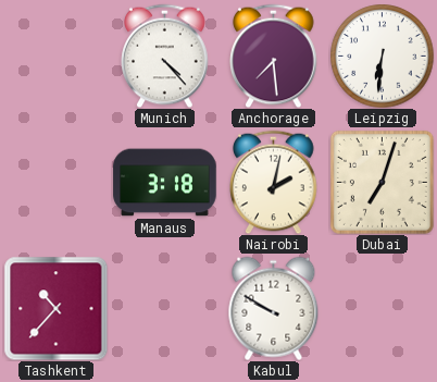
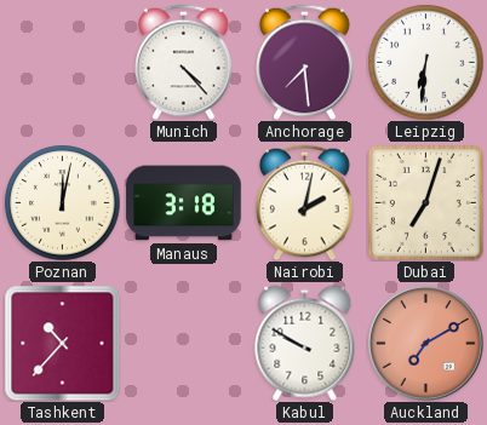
Poznan: none -> 12:02 (62, 202)
Auckland: none -> 7:10 (426, 344)
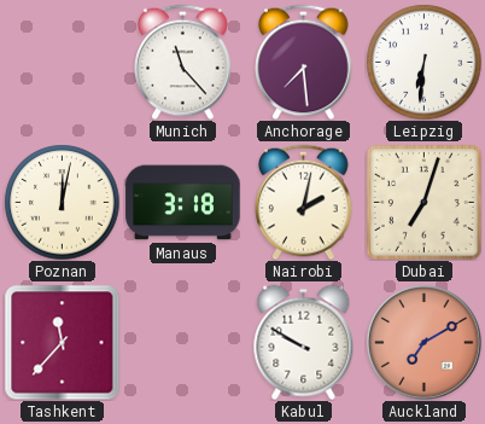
Munich: 4:23 -> 11:23 (183, 62)
Tashkent: 10:37 -> 11:37 (62, 342)
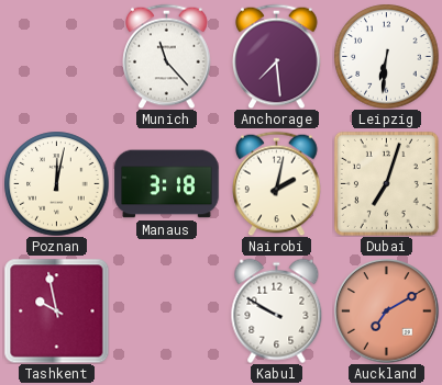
Tashkent: 11:37 -> 9:58 (56, 310)
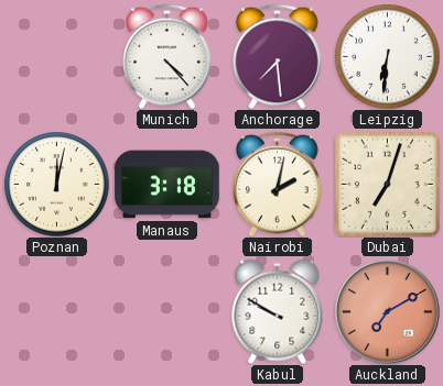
Munich: 11:23 -> 4:23 (168, 56)
Tashkent: 9:58 -> none (56, 310)
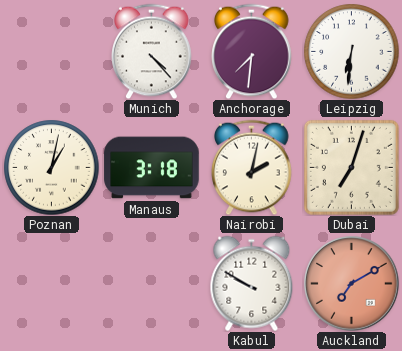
Anchorage: 7:29 -> 7:31 (252, 51)
Poznan: 12:02 -> 1:02 (51, 167)
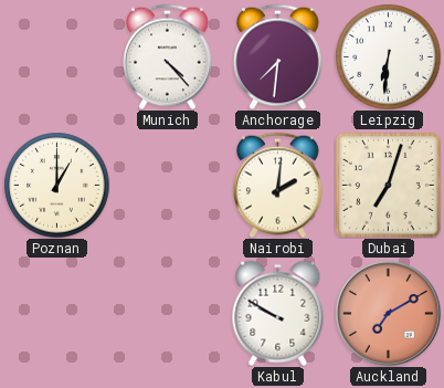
Poznan: 1:02 -> 1:00 (56, 185)
Manaus: 3:18 -> none (152, 168)
Nairobi: 2:02 -> 2:01 (278, 185)
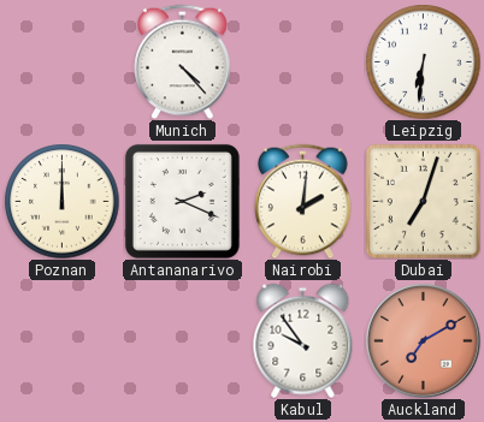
Anchorage: 7:31 -> none (278, 56)
Poznan: 1:00 -> 12:00 (61, 201)
Antananarivo: none -> 2:19 (182, 201)
Kabul: 9:50 -> 9:54 (303, 340)
